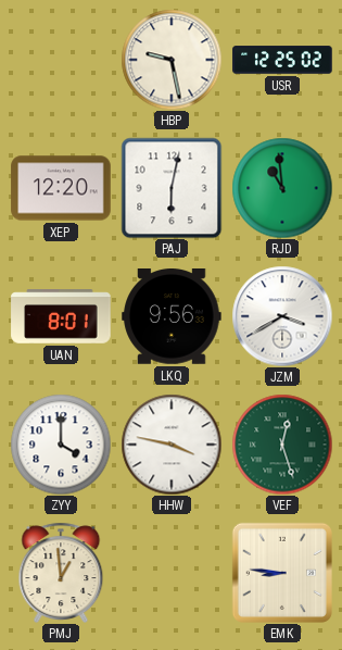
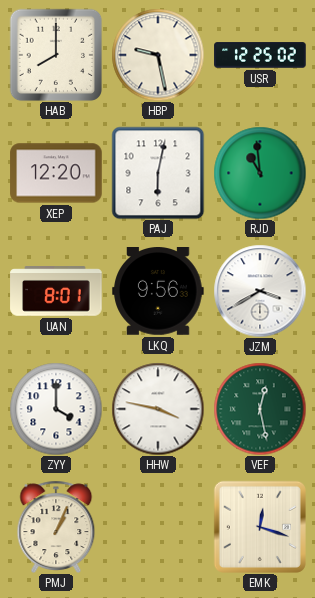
HAB: none -> 8:00 (56, 55)
VEF: 12:27 -> 12:28 (260, 409)
PMJ: 12:59 -> 1:04 (56, 526)
EMK: 8:46 -> 12:18 (260, 527)
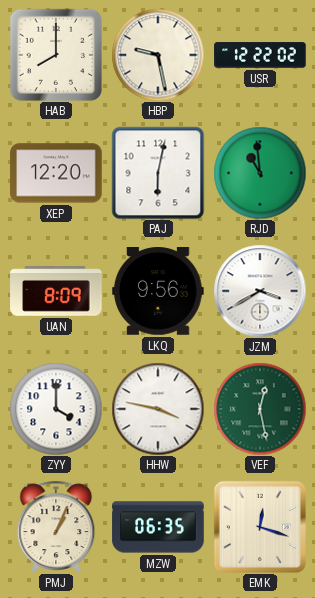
USR: 12:25 -> 12:22 (260, 55)
UAN: 8:01 -> 8:09 (56, 291)
MZW: none -> 06:35 (158, 527)
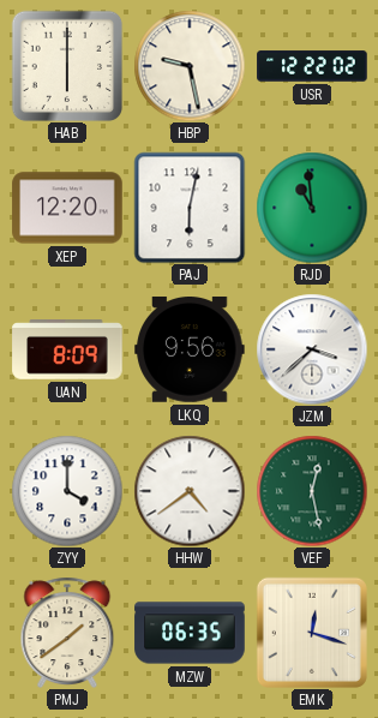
HAB: 8:00 -> 6:00 (67, 66)
JZM: 3:40 -> 3:38 (312, 349)
HHW: 3:47 -> 4:39 (190, 491)
PMJ: 1:04 -> 1:39 (67, 632)
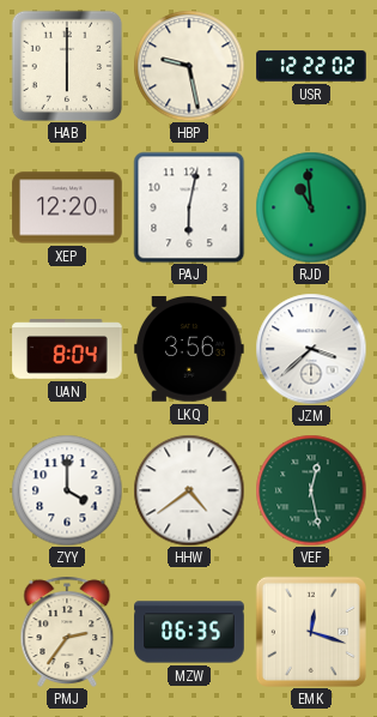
UAN: 8:09 -> 8:04 (67, 349)
LKQ: 9:56 -> 3:56 (189, 350)
PMJ: 1:39 -> 2:36 (67, 631)
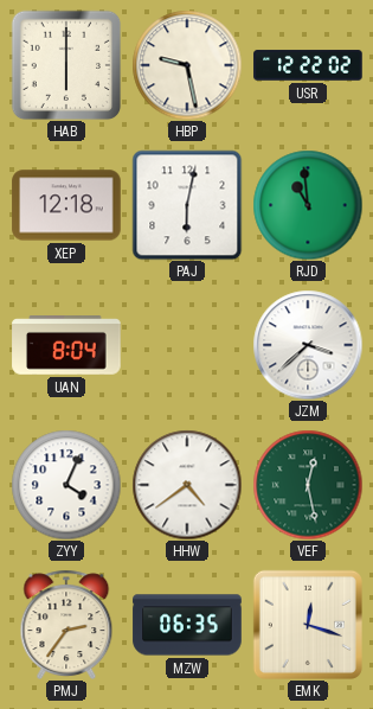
XEP: 12:20 -> 12:18 (66, 205)
LKQ: 3:56 -> none (189, 350)
ZYY: 4:00 -> 4:04 (66, 485)
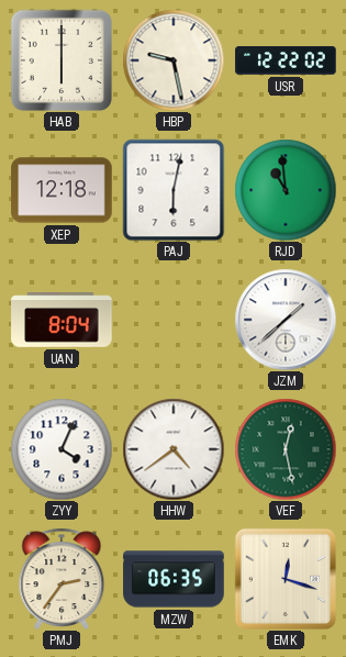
JZM: 3:38 -> 1:38 (286, 320)
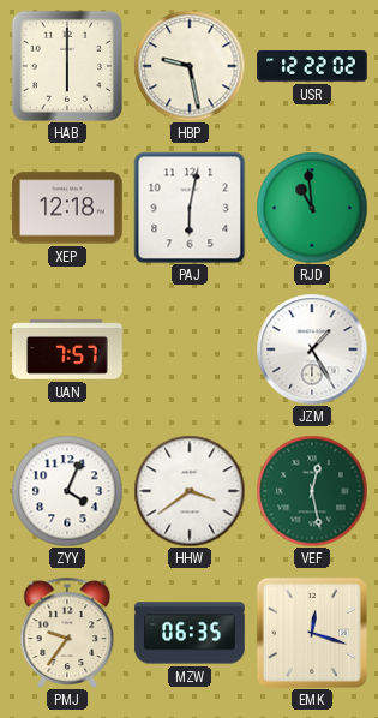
UAN: 8:04 -> 7:57 (67, 349)
JZM: 1:38 -> 1:25 (312, 349)
HHW: 4:39 -> 3:39 (190, 491)
PMJ: 2:36 -> 9:36 (67, 632)
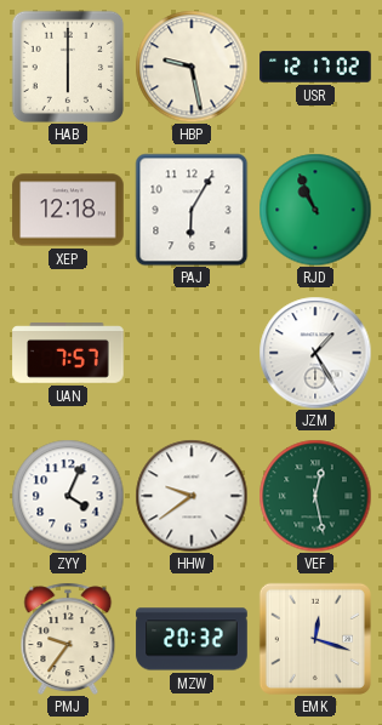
USR: 12:22 -> 12:17 (315, 67)
PAJ: 6:02 -> 6:05 (192, 210)
RJD: 10:59 -> 10:56 (315, 210)
HHW: 3:39 -> 9:39 (192, 496)
MZW: 06:35 -> 20:32 (192, 639)
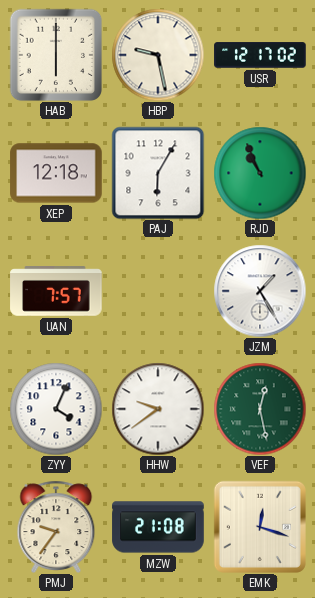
MZW: 20:32 -> 21:08 (158, 527)
